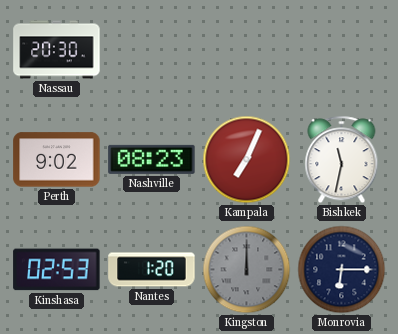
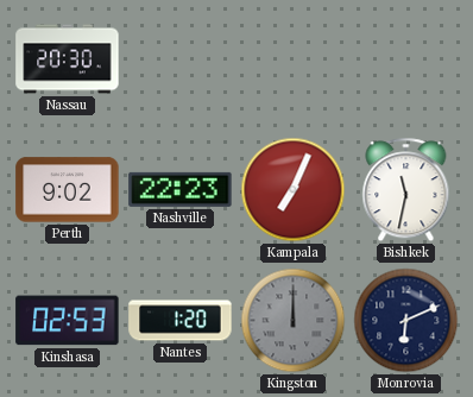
Nashville: 08:23 -> 22:23 (181, 189)
Monrovia: 6:15 -> 6:11 (406, 321)
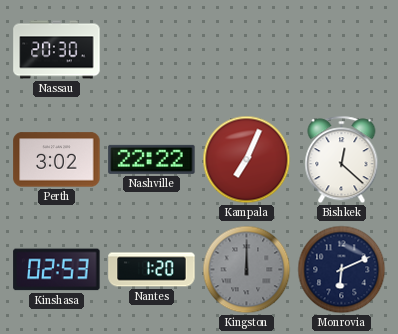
Perth: 9:02 -> 3:02 (57, 160)
Nashville: 22:23 -> 22:22 (152, 159)
Bishkek: 11:32 -> 12:22 (342, 160)
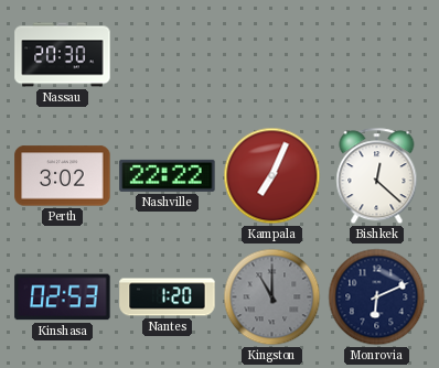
Kingston: 12:00 -> 11:00 (272, 297)
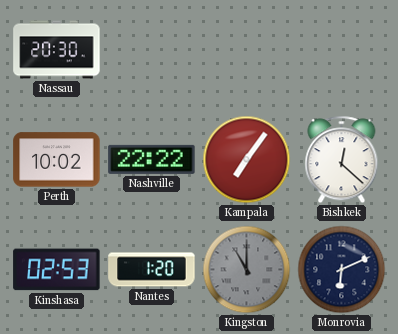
Perth: 3:02 -> 10:02 (57, 160)
Kampala: 7:04 -> 7:06 (247, 160)
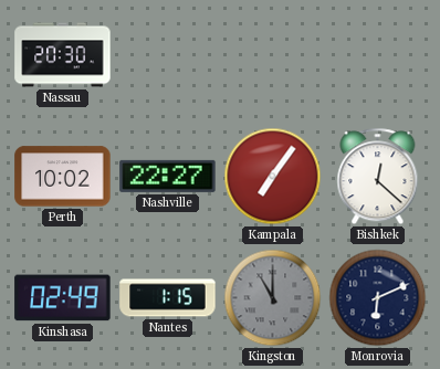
Nashville: 22:22 -> 22:27 (168, 176)
Kinshasa: 02:53 -> 02:49 (63, 298)
Nantes: 1:20 -> 1:15 (168, 298)
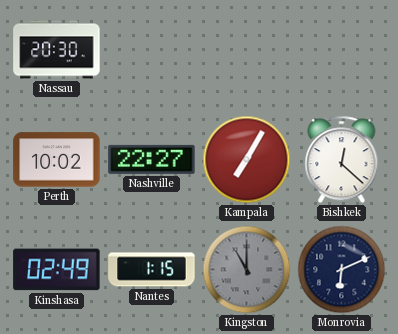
Kampala: 7:06 -> 7:05 (247, 160)
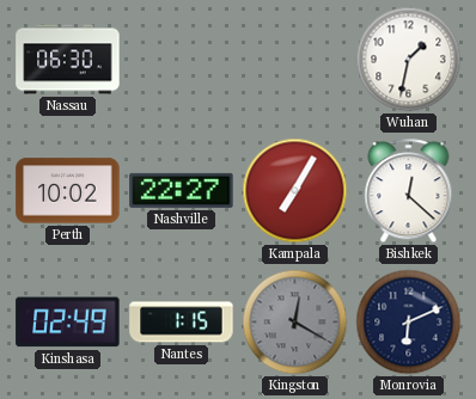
Nassau: 20:30 -> 06:30 (68, 60)
Wuhan: none -> 1:32 (409, 60)
Kingston: 11:00 -> 12:20 (295, 323)
